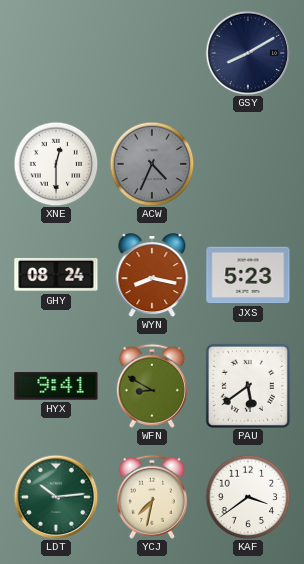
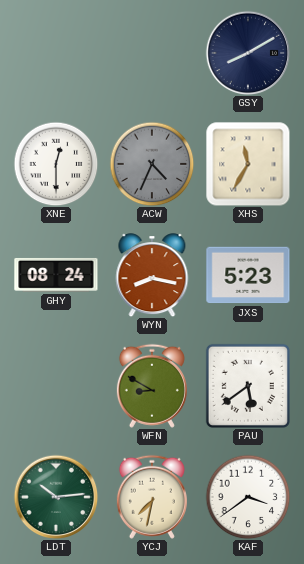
XHS: none -> 11:35 (248, 164)
HYX: 9:41 -> none (56, 386)
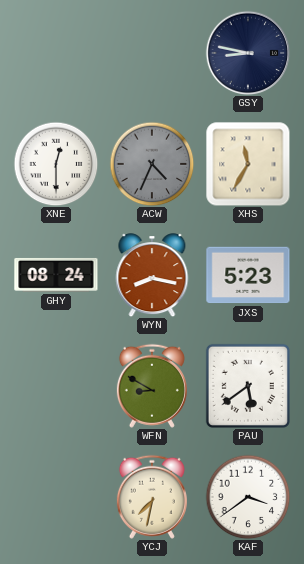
GSY: 8:10 -> 8:47 (248, 53)
LDT: 10:14 -> none (56, 497)
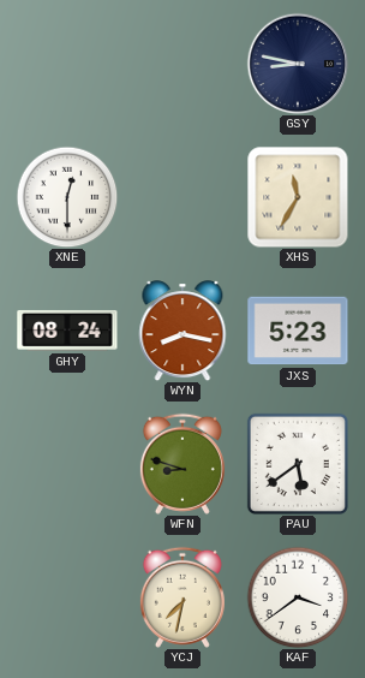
ACW: 4:34 -> none (152, 164)
WFN: 8:50 -> 8:48 (182, 464)
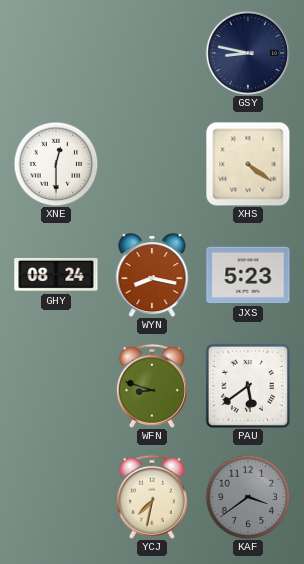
XHS: 11:35 -> 4:21 (248, 164)
KAF dial: white -> grey (248, 497)
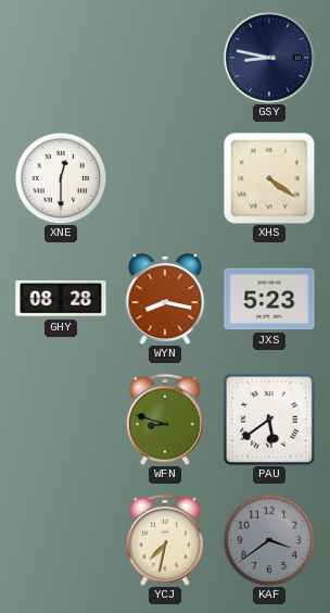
GHY: 08:24 -> 08:28 (61, 299)
